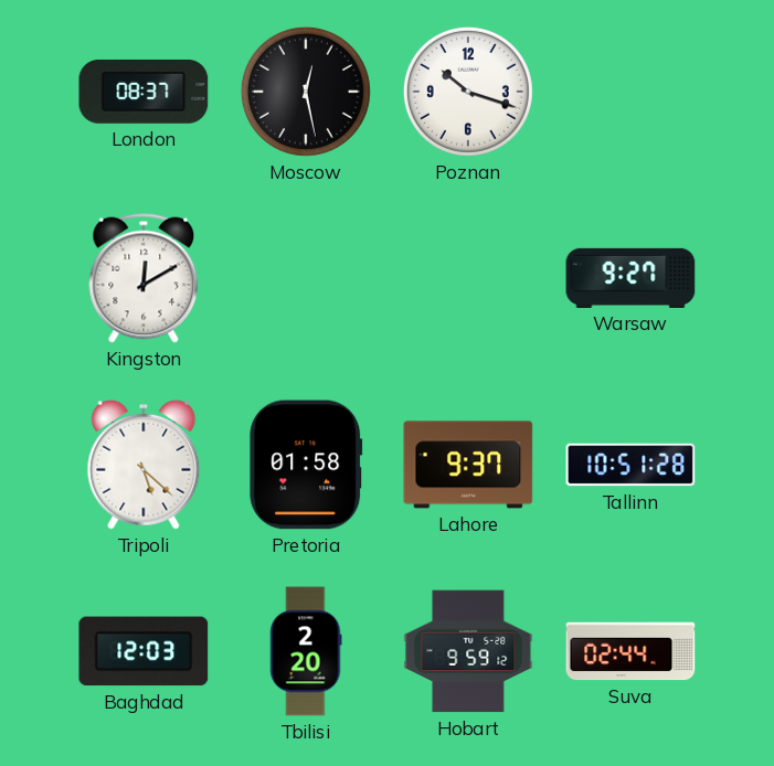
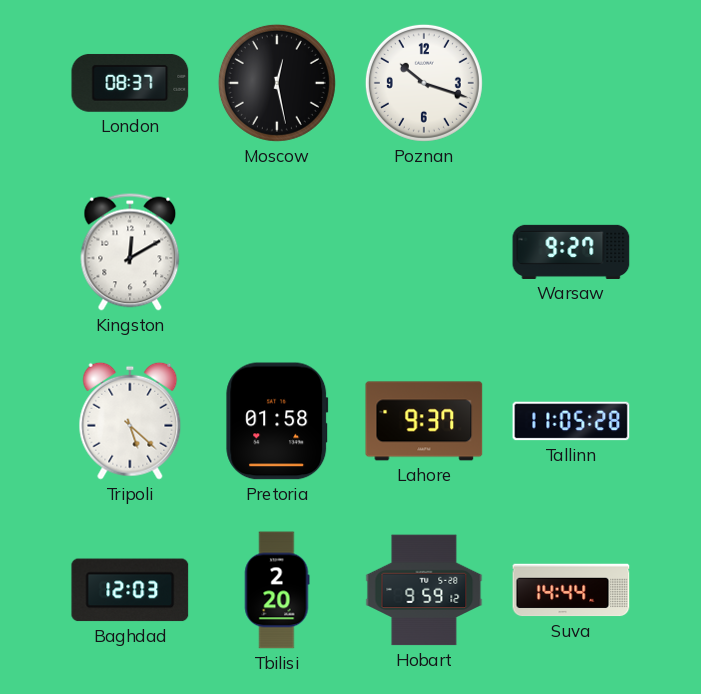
Tallinn: 10:51 -> 11:05 (571, 421)
Suva: 02:44 -> 14:44 (571, 590)
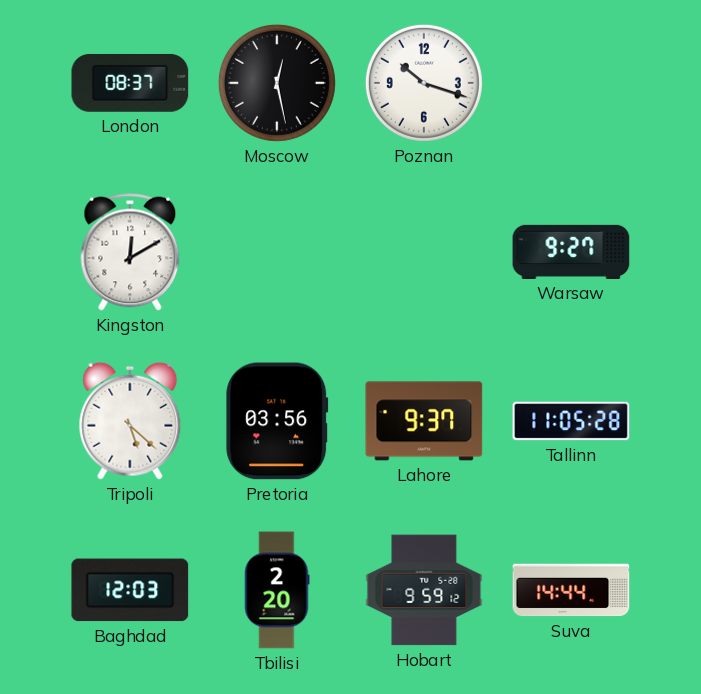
Pretoria: 01:58 -> 03:56 (277, 421)
